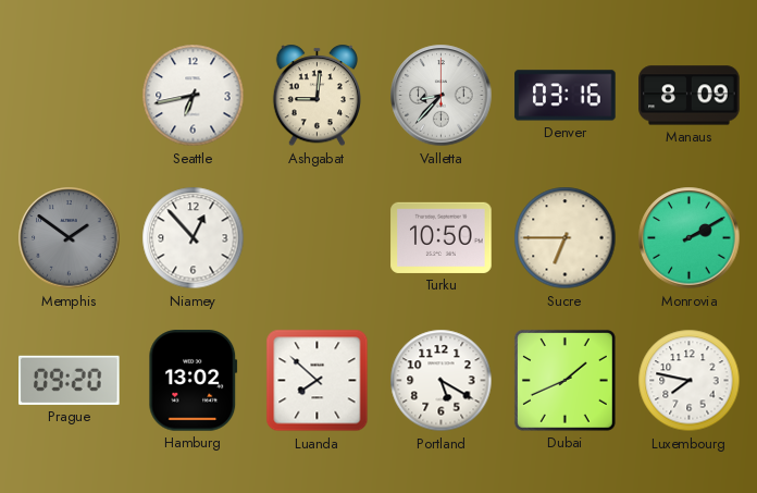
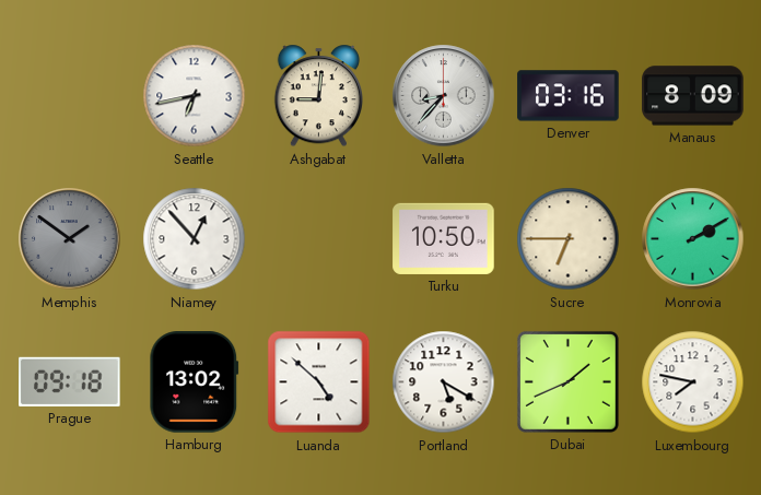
Prague: 09:20 -> 09:18 (70, 381)
Luanda: 7:52 -> 4:52 (319, 382)
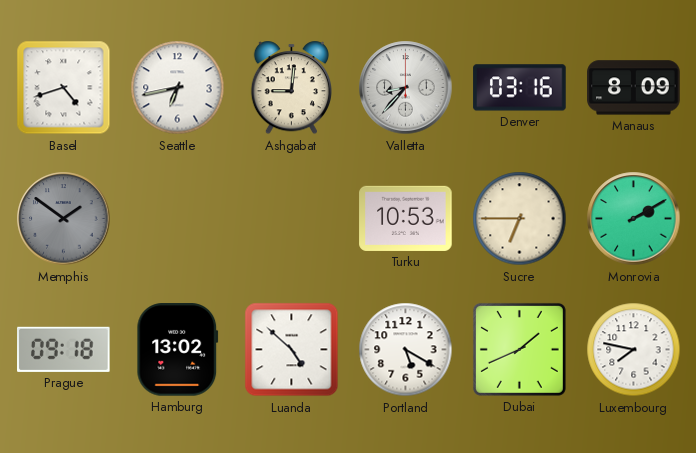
Basel: none -> 4:42 (64, 88)
Niamey: 12:53 -> none (195, 239)
Turku: 10:50 -> 10:53 (406, 218)
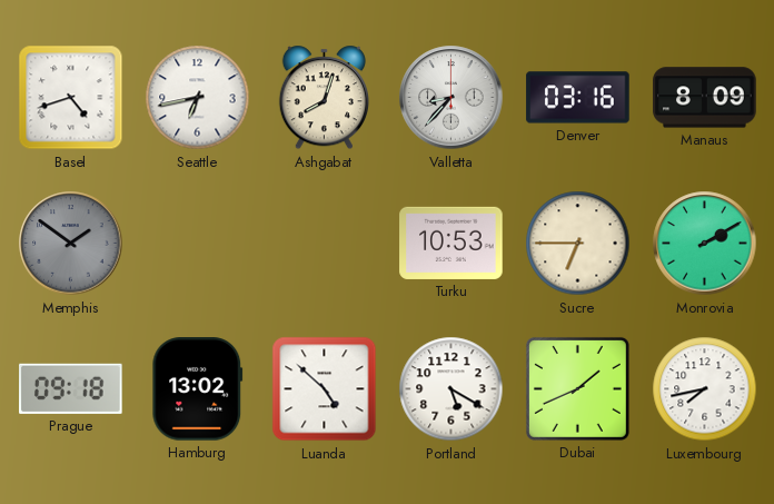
Ashgabat: 9:01 -> 8:03 (324, 98)
Luxembourg: 7:47 -> 7:43 (705, 389)
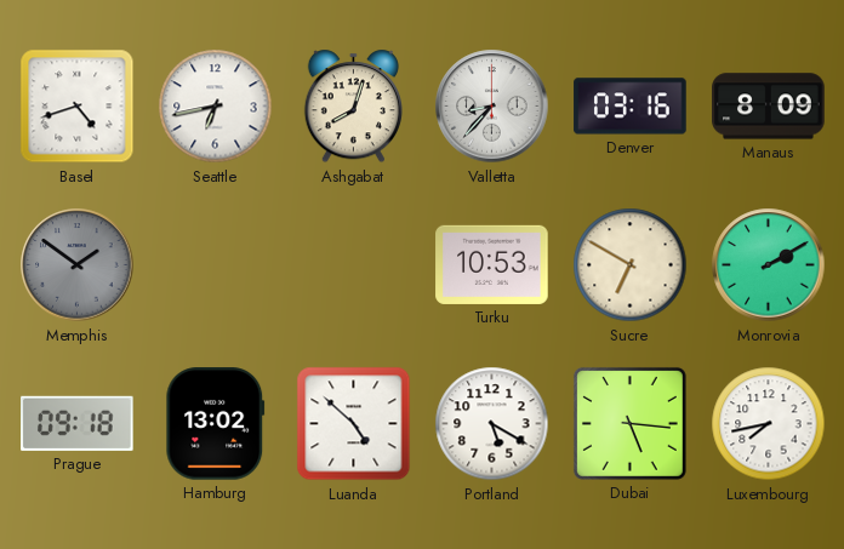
Sucre: 6:45 -> 6:50 (631, 265)
Dubai: 1:41 -> 5:16 (629, 423)
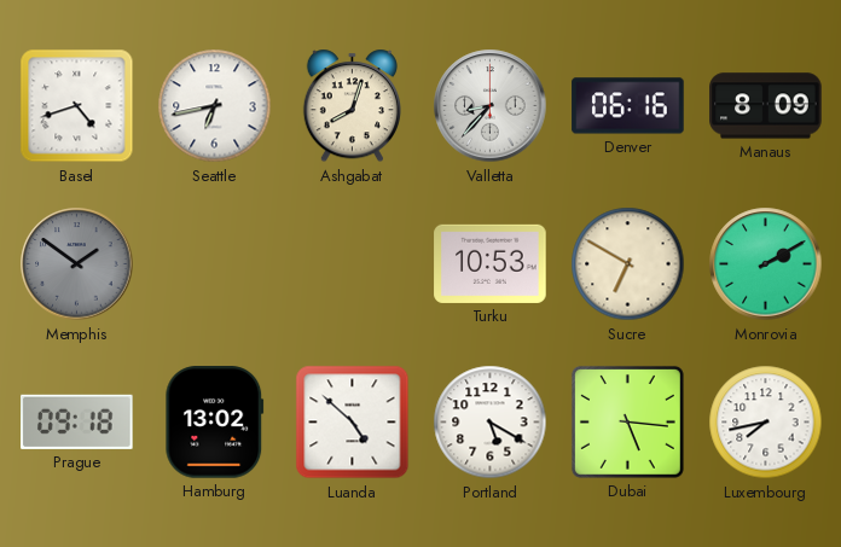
Denver: 03:16 -> 06:16 (628, 106)
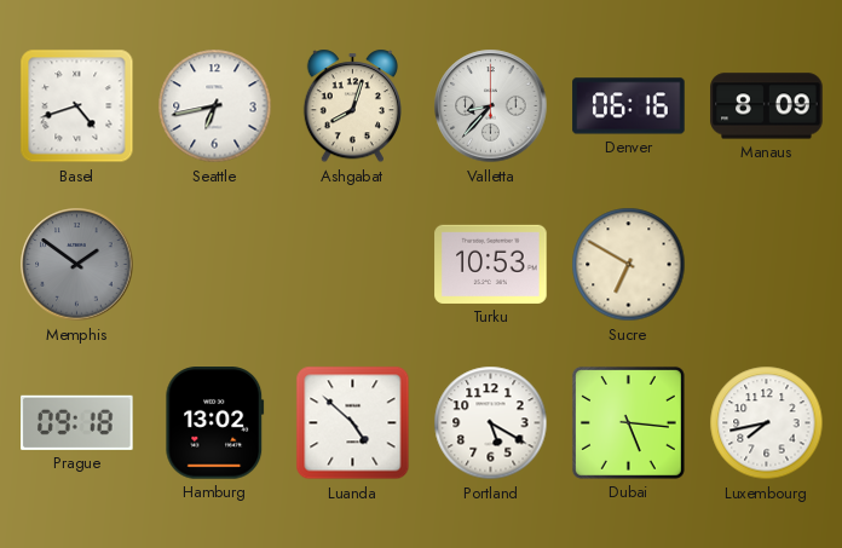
Monrovia: 2:10 -> none (766, 264)
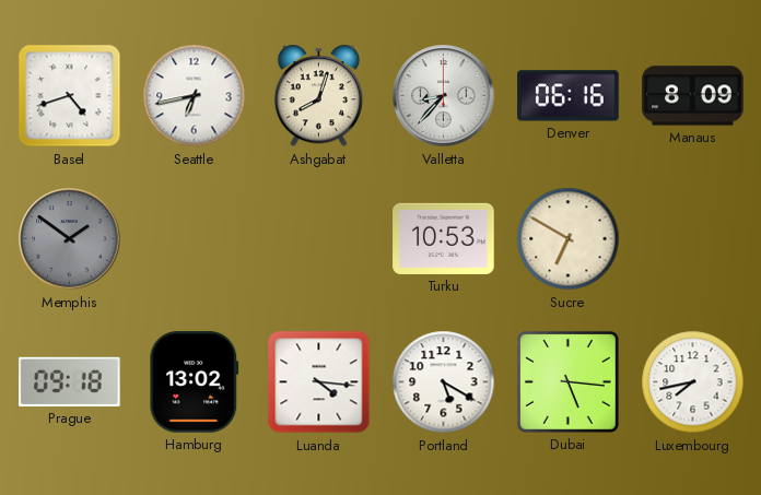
Luanda: 4:52 -> 4:16 (319, 382)
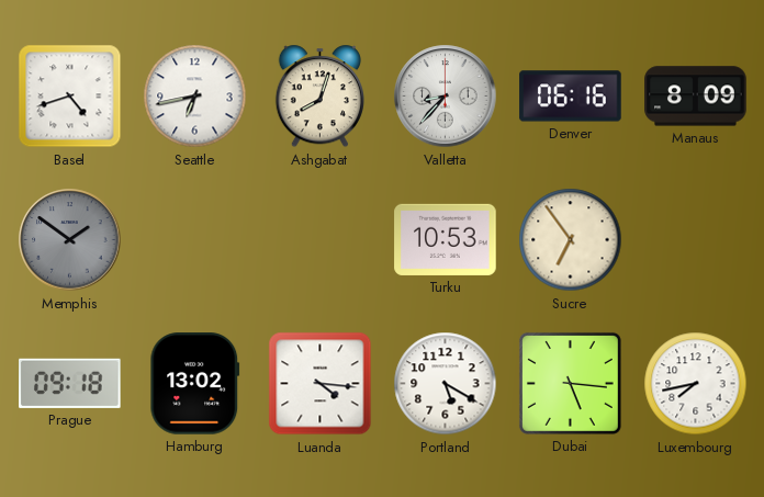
Sucre: 6:50 -> 6:54 (571, 240)
